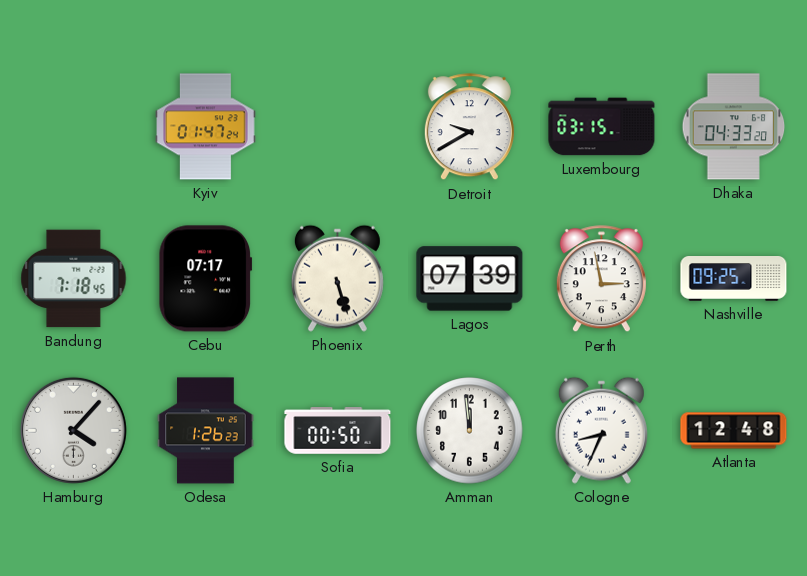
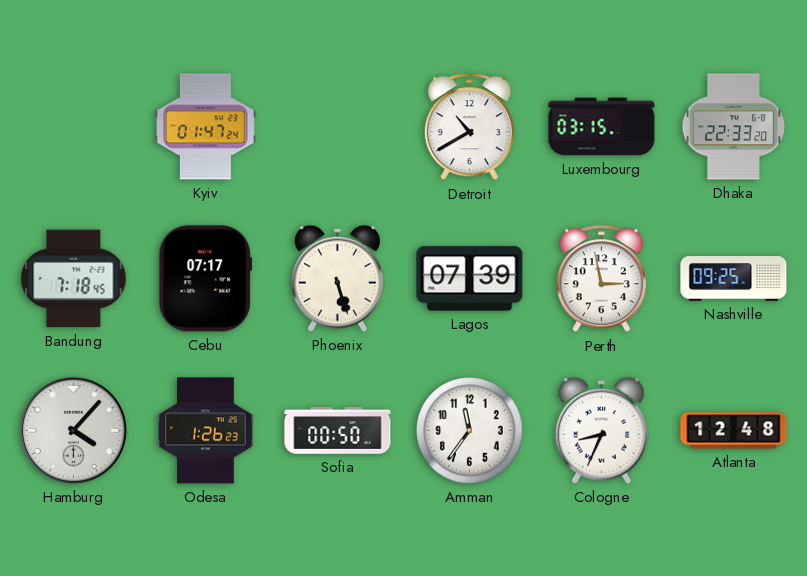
Detroit: 9:40 -> 10:40 (469, 127)
Dhaka: 04:33 -> 22:33 (734, 127)
Amman: 11:59 -> 11:36 (470, 431)
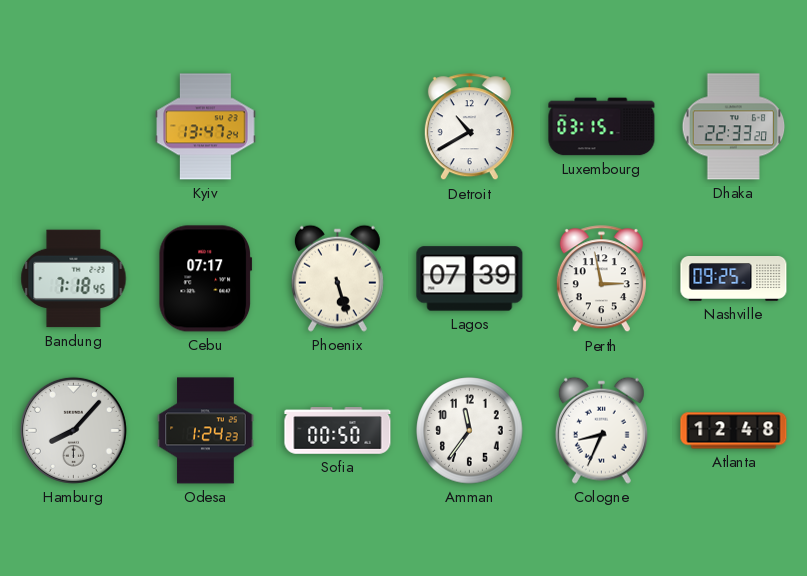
Kyiv: 01:47 -> 13:47 (206, 127)
Hamburg: 4:07 -> 8:07 (73, 430)
Odesa: 1:26 -> 1:24 (206, 431)
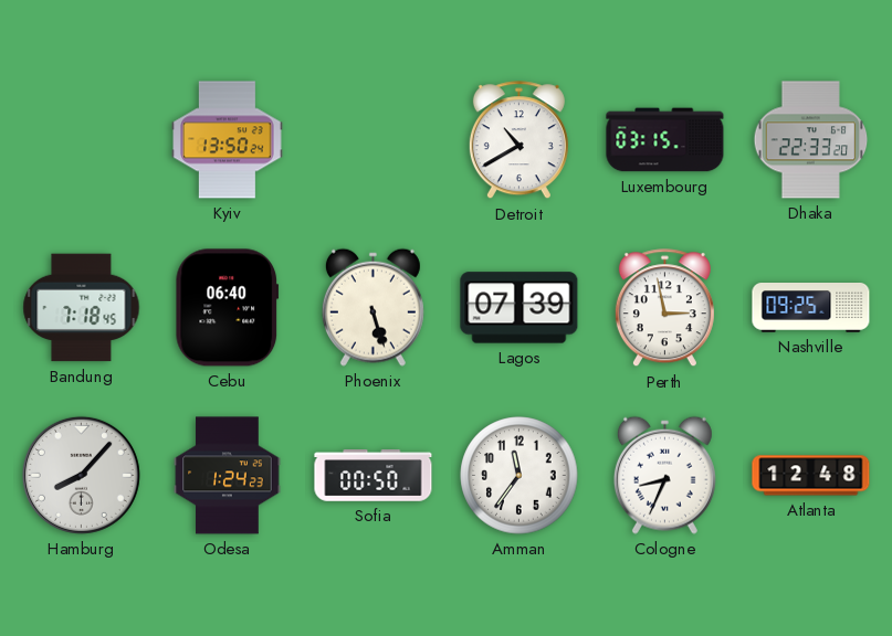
Kyiv: 13:47 -> 13:50 (228, 140)
Cebu: 07:17 -> 06:40 (228, 308)
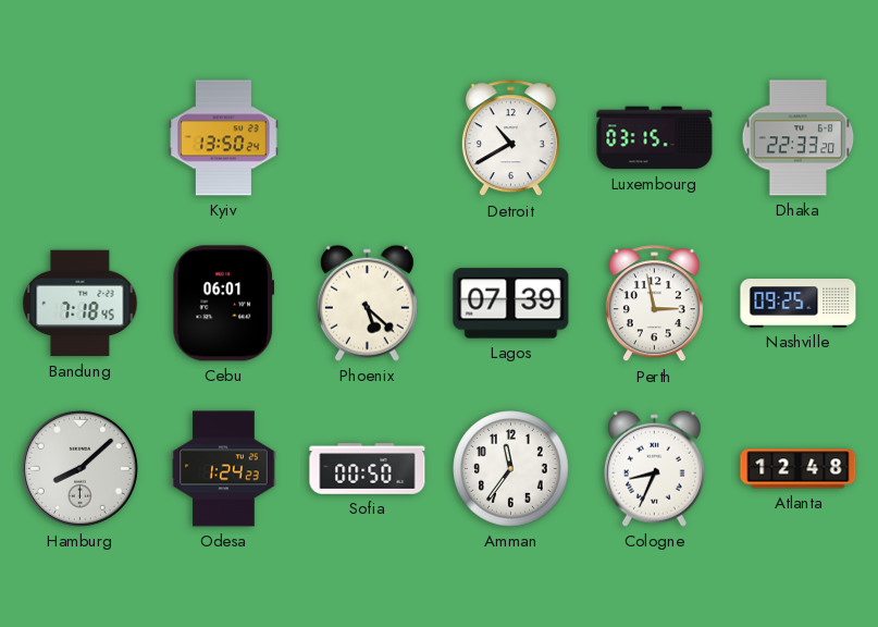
Cebu: 06:40 -> 06:01 (224, 304)
Phoenix: 5:27 -> 5:22 (367, 303)
Hamburg: 8:07 -> 8:08 (79, 468)
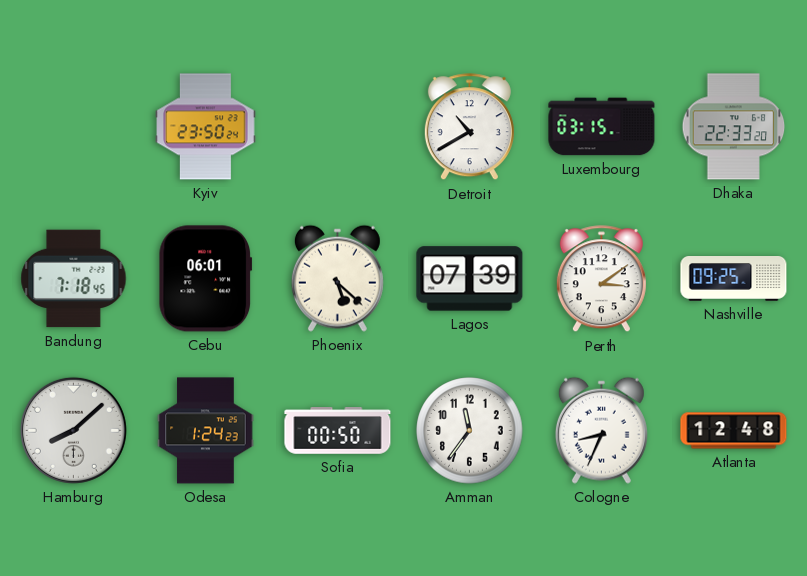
Kyiv: 13:50 -> 23:50 (206, 127)
Perth: 2:58 -> 3:09 (601, 279)
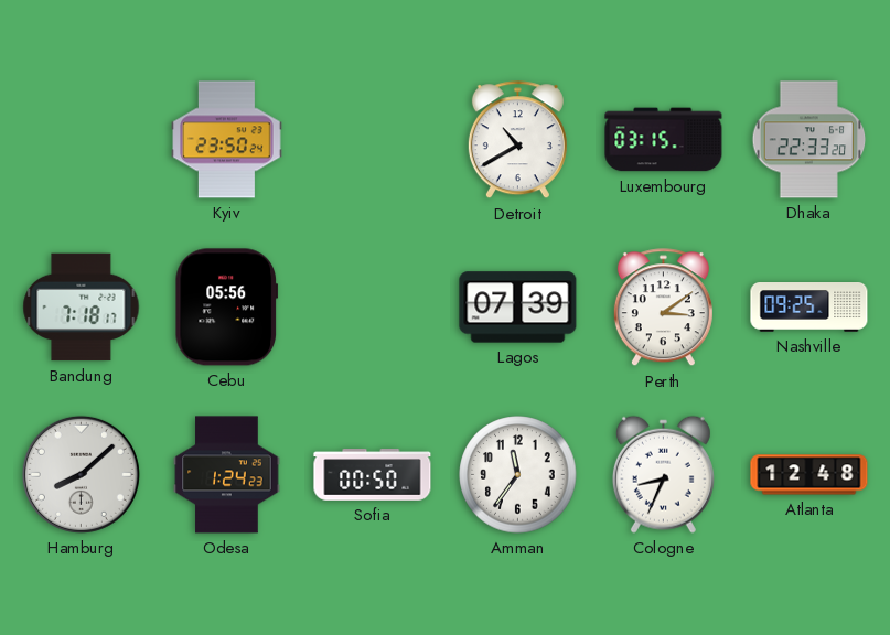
Bandung: 7:18:45 -> 7:18:17 (82, 308)
Cebu: 06:01 -> 05:56 (227, 308)
Phoenix: 5:22 -> none (337, 278)
